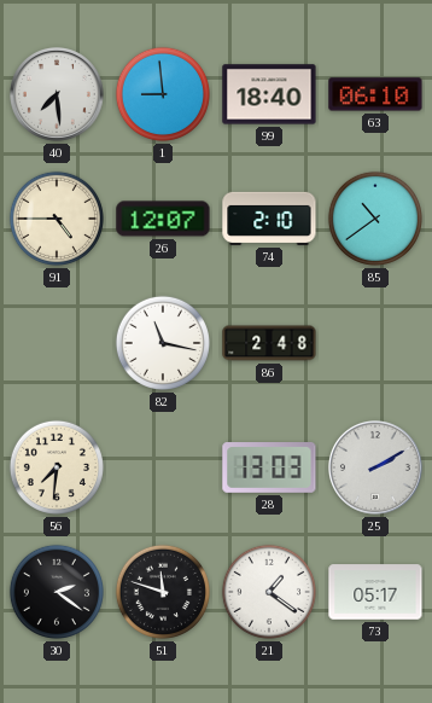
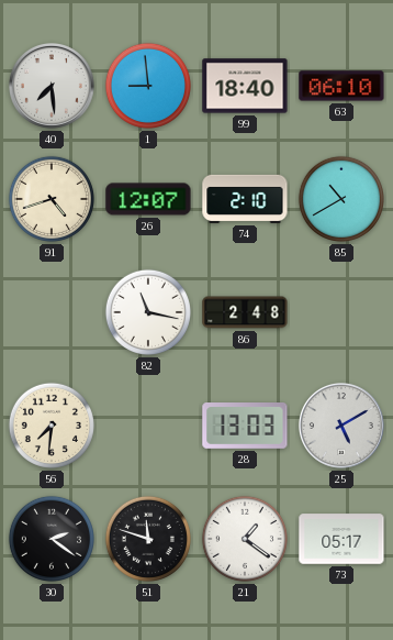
91: 4:45 -> 4:42 (52, 199)
85: 10:39 -> 10:40 (341, 199)
25: 2:10 -> 5:10 (343, 427)
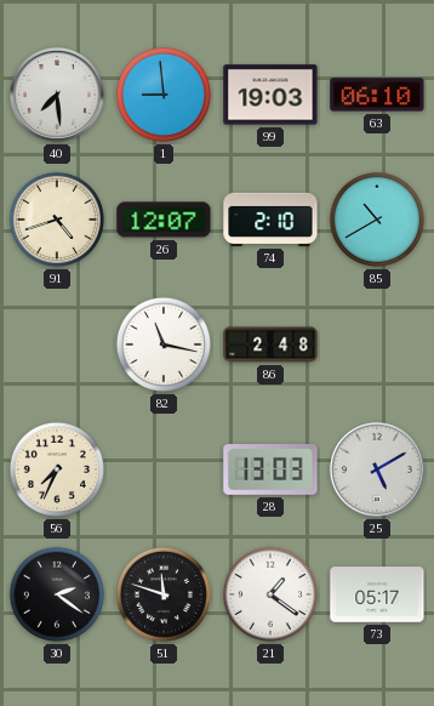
99: 18:40 -> 19:03 (270, 95)
56: 7:31 -> 7:34 (57, 469)
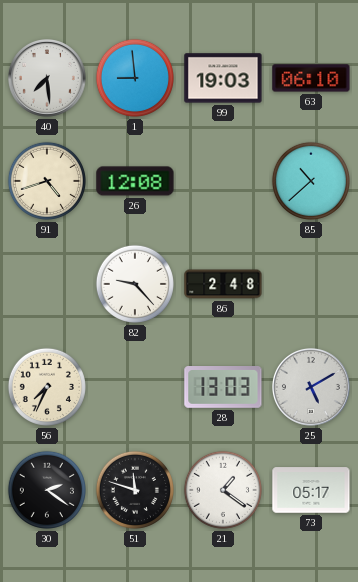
26: 12:07 -> 12:08 (135, 181)
74: 2:10 -> none (270, 220)
85: 10:40 -> 10:38 (311, 181)
82: 11:17 -> 9:23 (135, 284)
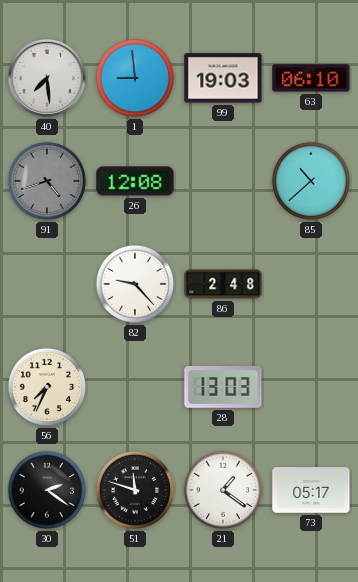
91 dial: cream -> grey (47, 181)
25: 5:10 -> none (312, 388)
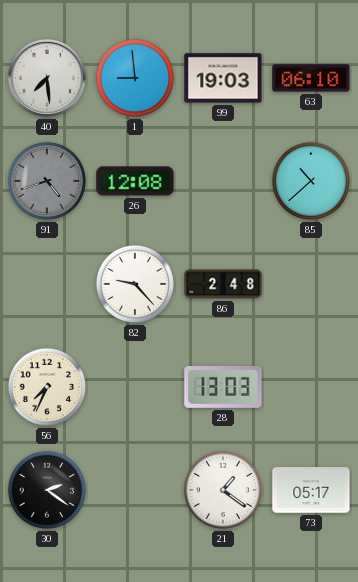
51: 11:48 -> none (135, 490)
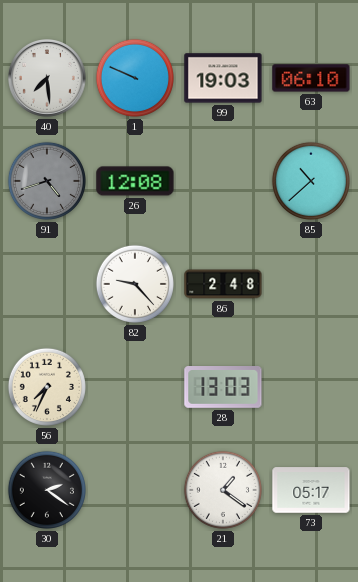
1: 8:59 -> 9:49 (135, 78)
